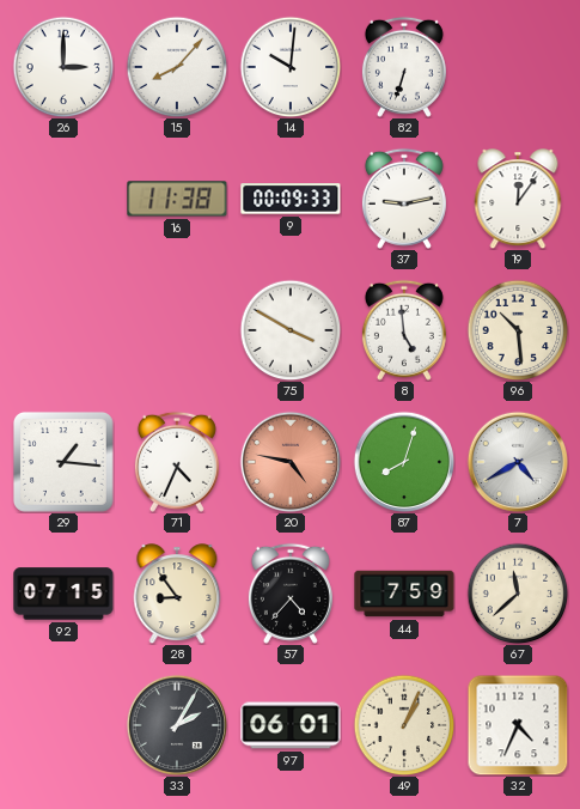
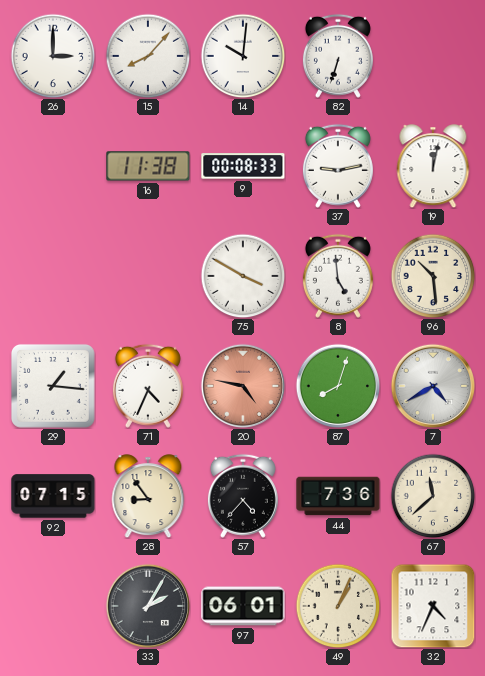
9: 00:09 -> 00:08 (243, 166)
19: 12:06 -> 12:02 (433, 166)
44: 7:59 -> 7:36 (338, 496)
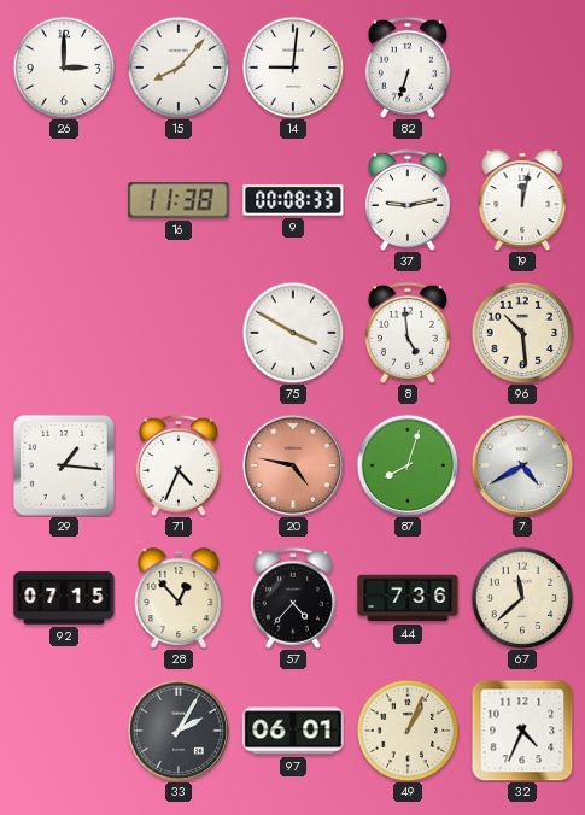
14: 10:01 -> 9:01 (293, 68)
28: 8:54 -> 12:53 (179, 598)
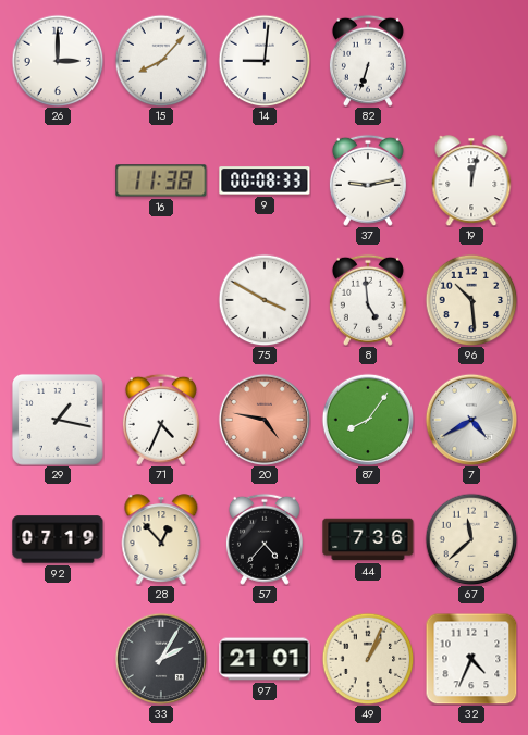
29: 1:16 -> 1:17 (58, 420)
87: 8:03 -> 8:06 (368, 420)
92: 07:15 -> 07:19 (58, 539)
97: 06:01 -> 21:01 (265, 659)
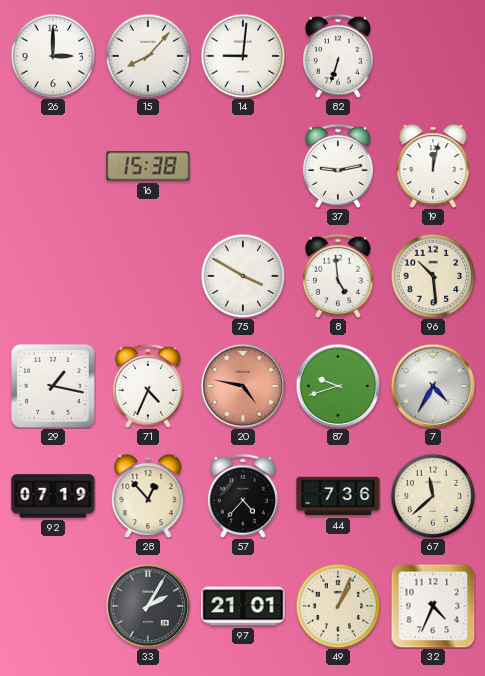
16: 11:38 -> 15:38 (148, 166)
9: 00:08 -> none (265, 180)
87: 8:06 -> 9:42 (338, 386)
7: 4:40 -> 4:35 (433, 386)
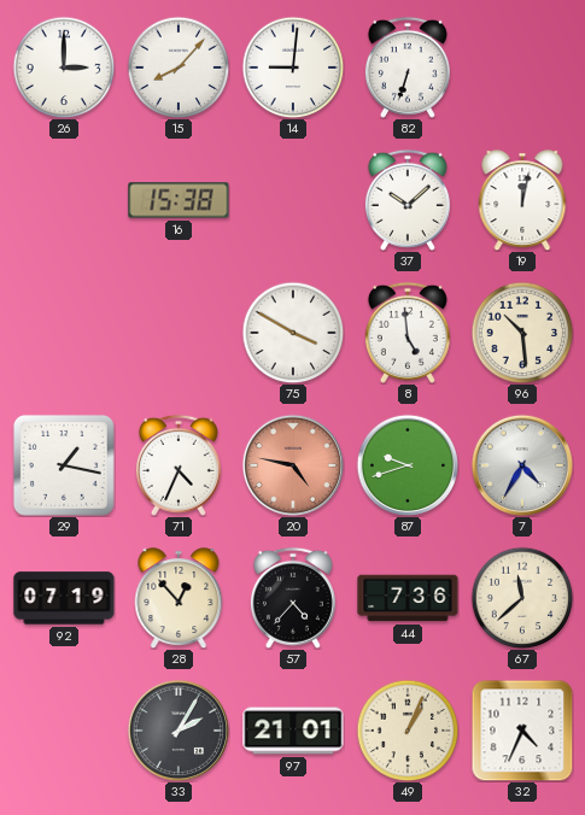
37: 9:13 -> 10:08 (408, 200)
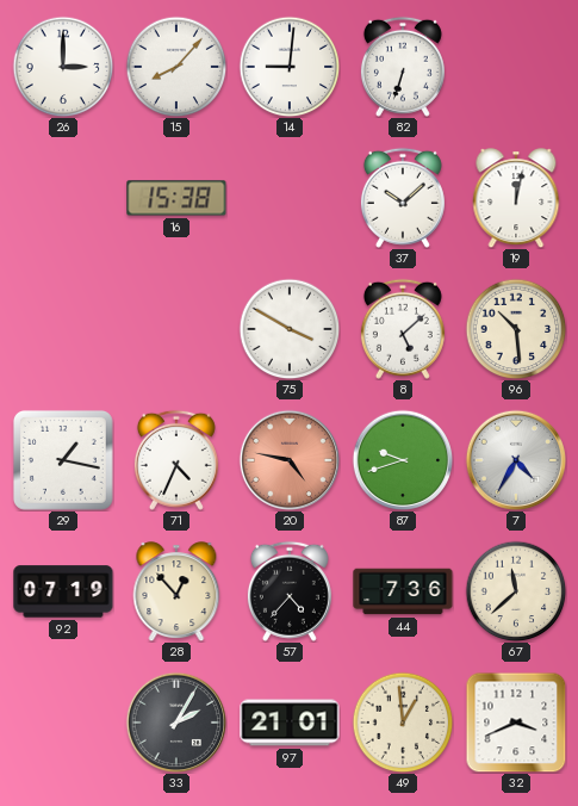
8: 4:59 -> 5:08 (403, 329)
49: 1:04 -> 12:59 (403, 723)
32: 4:34 -> 3:41 (516, 723)
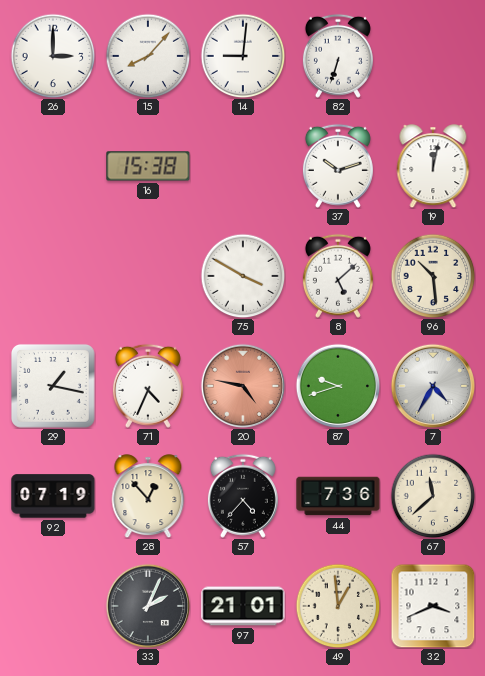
37: 10:08 -> 10:12 (338, 166)
33: 2:05 -> 2:04 (148, 606)
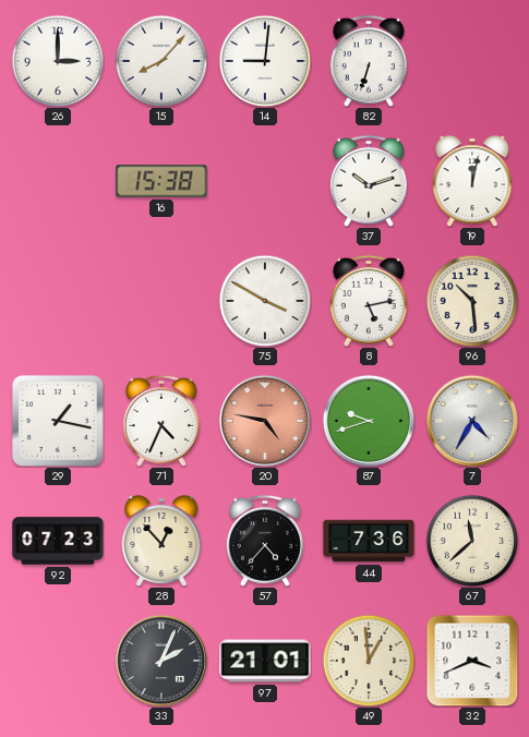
8: 5:08 -> 5:13 (369, 301)
92: 07:19 -> 07:23 (58, 541)
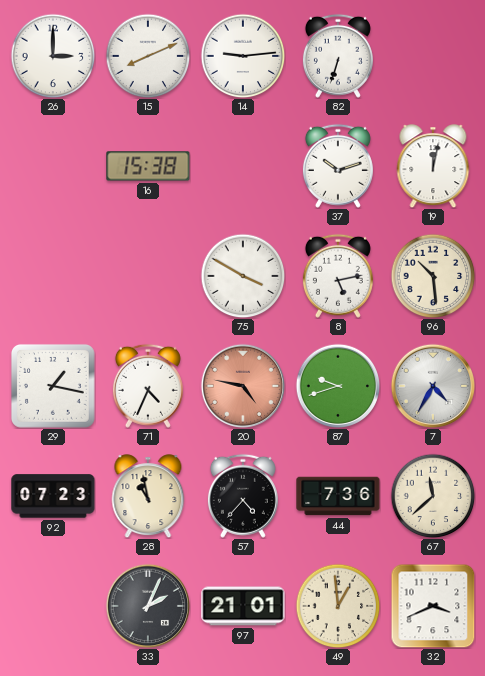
15: 8:07 -> 8:11 (148, 56)
14: 9:01 -> 9:14 (243, 56)
28: 12:53 -> 10:58 (148, 496)
